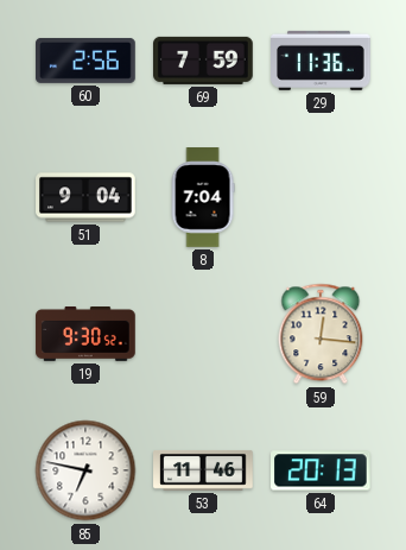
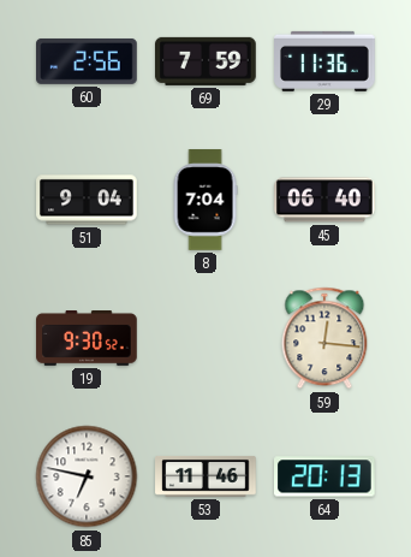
45: none -> 06:40 (326, 200)
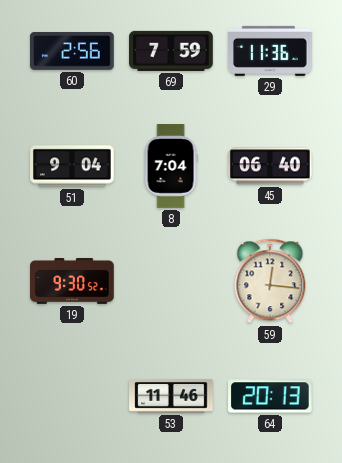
85: 6:47 -> none (87, 476)
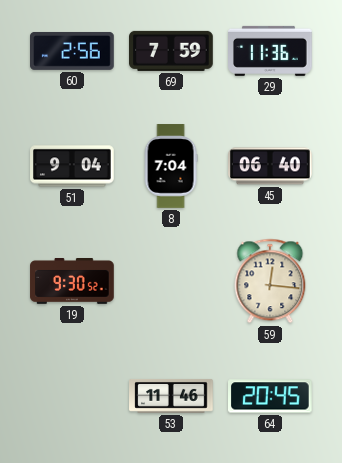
64: 20:13 -> 20:45 (271, 396)
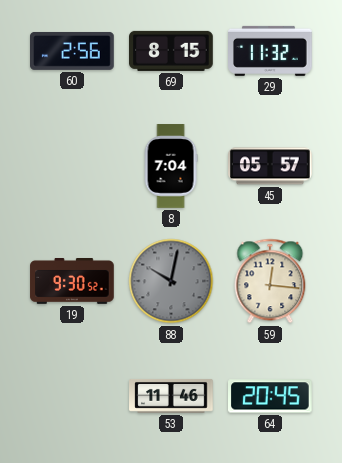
69: 7:59 -> 8:15 (172, 51)
29: 11:36 -> 11:32 (271, 51)
51: 9:04 -> none (72, 166)
45: 06:40 -> 05:57 (271, 166)
88: none -> 10:02 (171, 281)
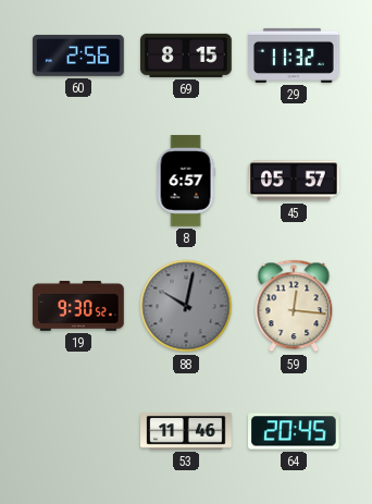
8: 7:04 -> 6:57 (186, 181)
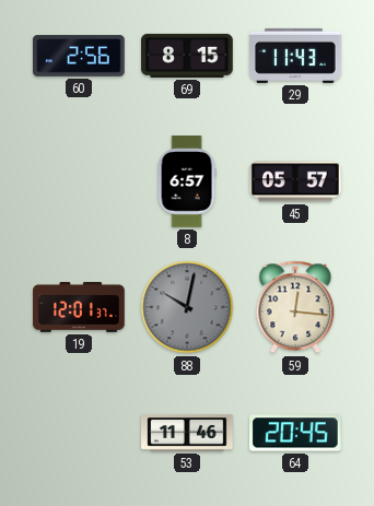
29: 11:32 -> 11:43 (296, 56)
19: 9:30 -> 12:01 (79, 308)
